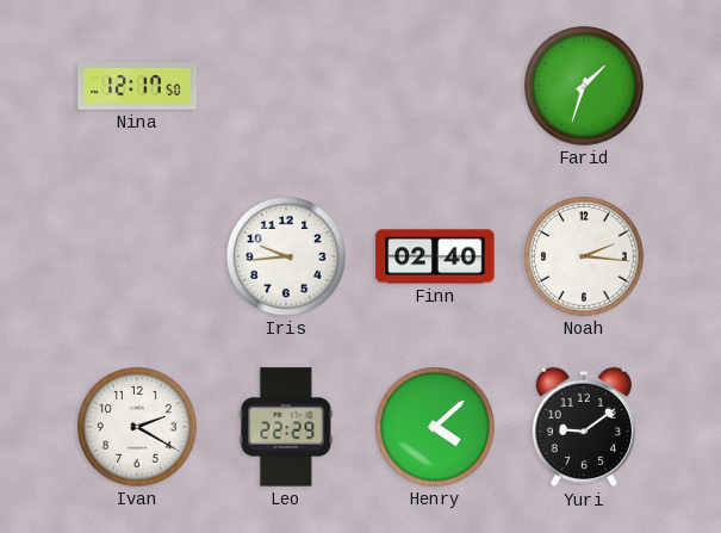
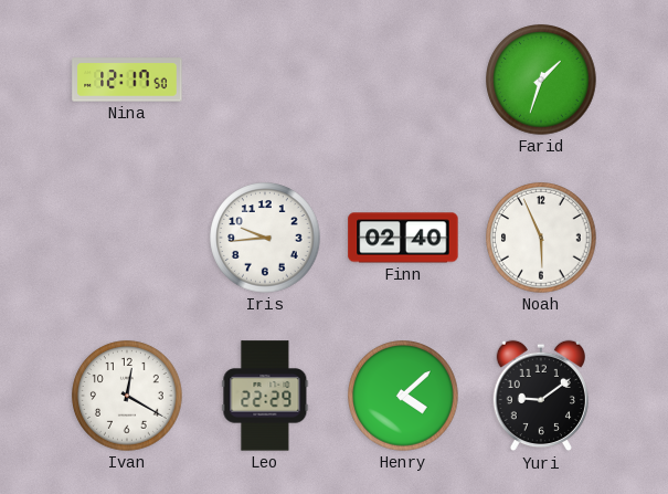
Noah: 2:16 -> 5:56 (541, 238)
Ivan: 2:20 -> 12:20 (127, 396)
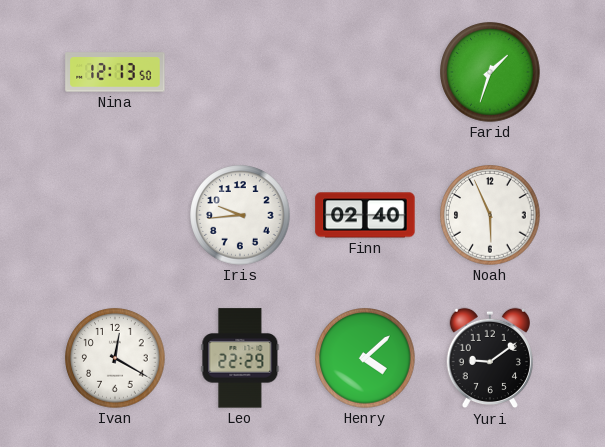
Nina: 12:17 -> 12:13 (115, 72)
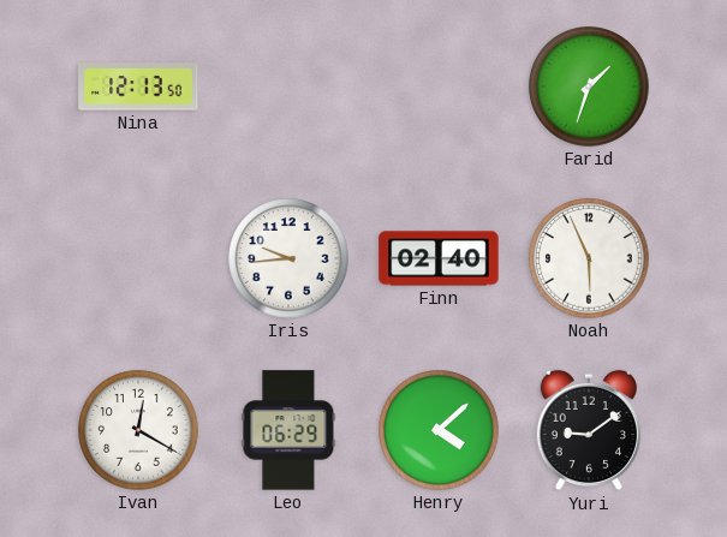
Leo: 22:29 -> 06:29 (288, 430)
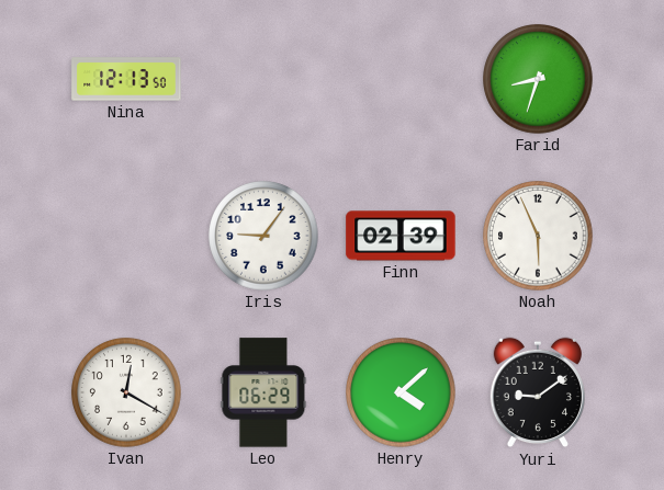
Farid: 1:33 -> 8:33 (538, 79)
Iris: 9:44 -> 9:06 (263, 236)
Finn: 02:40 -> 02:39 (401, 236)
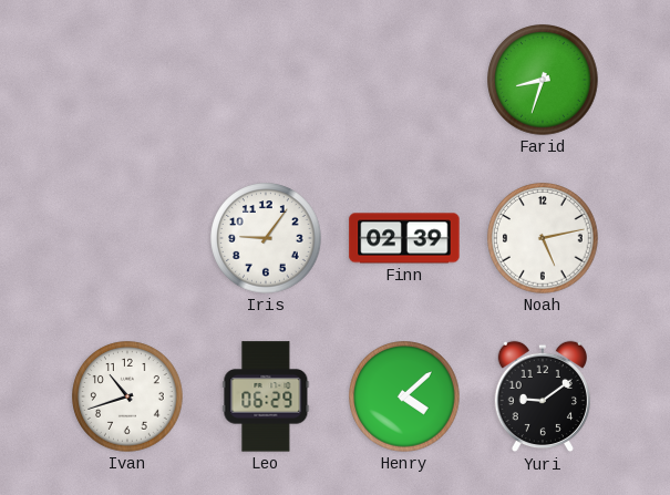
Nina: 12:13 -> none (126, 79)
Noah: 5:56 -> 5:13 (543, 238)
Ivan: 12:20 -> 10:42 (127, 396)
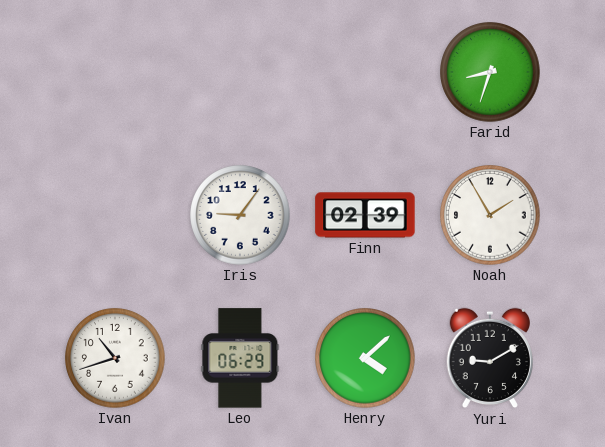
Noah: 5:13 -> 1:55 (490, 215)
Yuri: 9:09 -> 9:10 (490, 358)
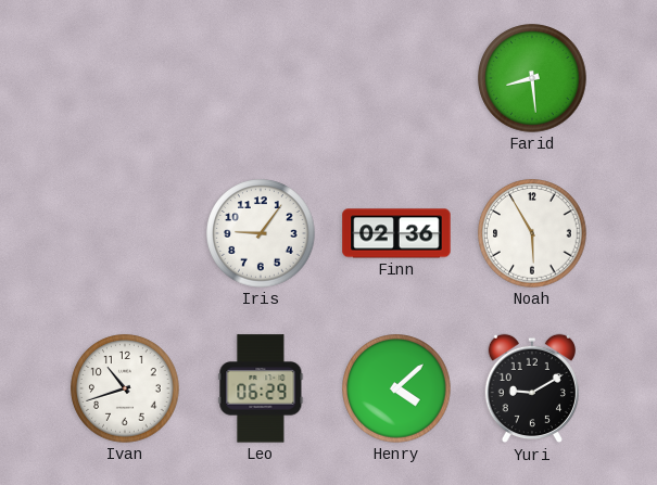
Farid: 8:33 -> 8:29 (532, 78)
Finn: 02:39 -> 02:36 (396, 233)
Noah: 1:55 -> 5:55 (532, 233)
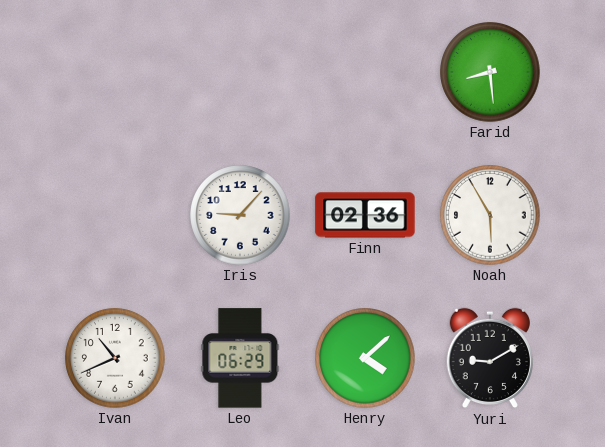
Iris: 9:06 -> 9:07 (240, 215)
Ivan: 10:42 -> 10:41 (115, 358)
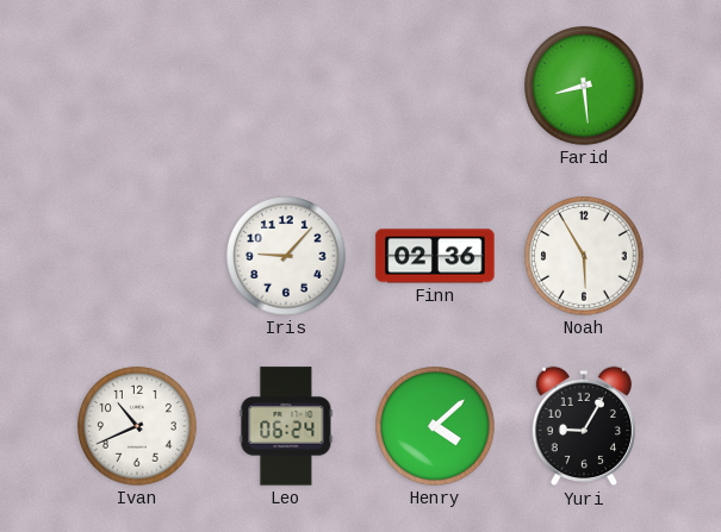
Leo: 06:29 -> 06:24 (286, 426)
Yuri: 9:10 -> 9:05 (584, 426)
